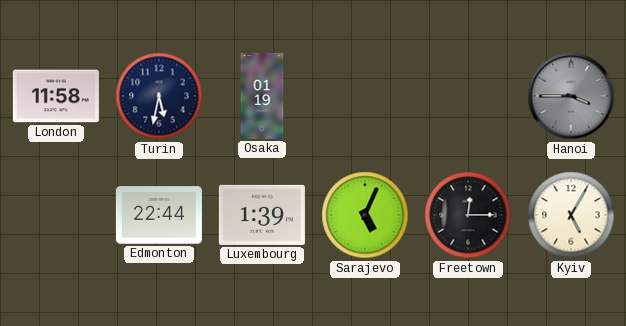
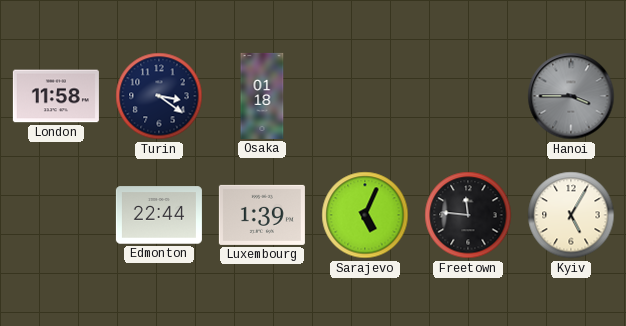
Turin: 5:32 -> 3:21 (159, 96)
Osaka: 01:19 -> 01:18 (262, 96)
Freetown: 12:15 -> 11:46 (468, 215)
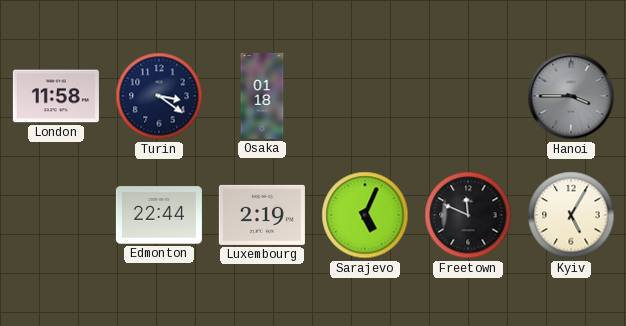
Luxembourg: 1:39 -> 2:19 (262, 215)
Freetown: 11:46 -> 11:49 (468, 215)
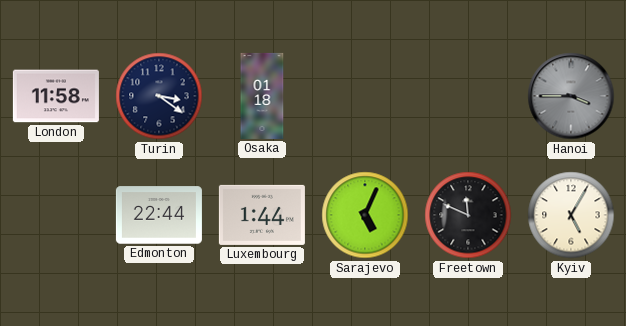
Luxembourg: 2:19 -> 1:44 (262, 215)
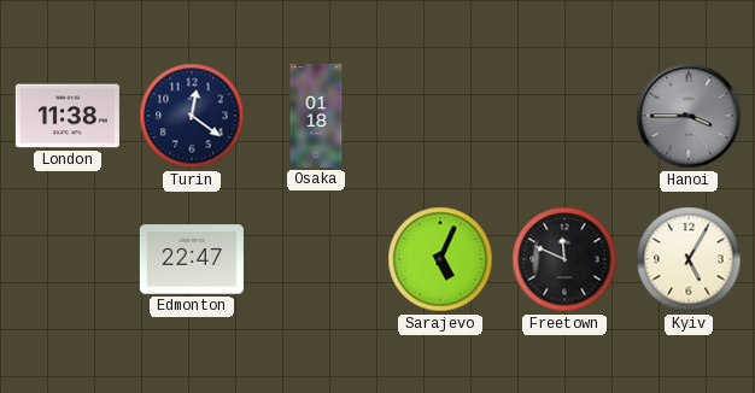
London: 11:58 -> 11:38 (68, 116)
Turin: 3:21 -> 12:21 (192, 116)
Edmonton: 22:44 -> 22:47 (192, 259)
Luxembourg: 1:44 -> none (262, 215)
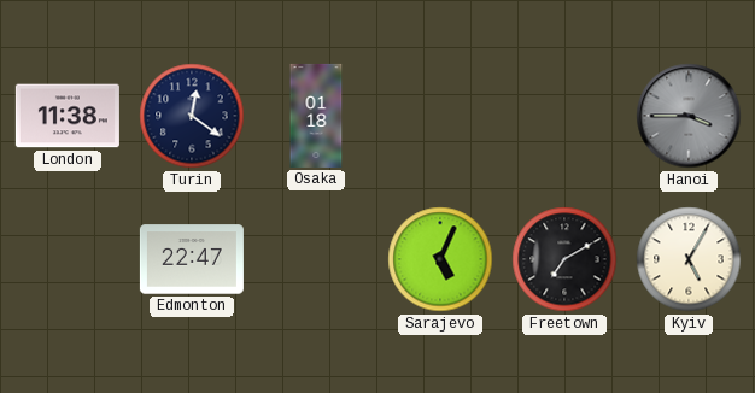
Freetown: 11:49 -> 7:10 (564, 259)
